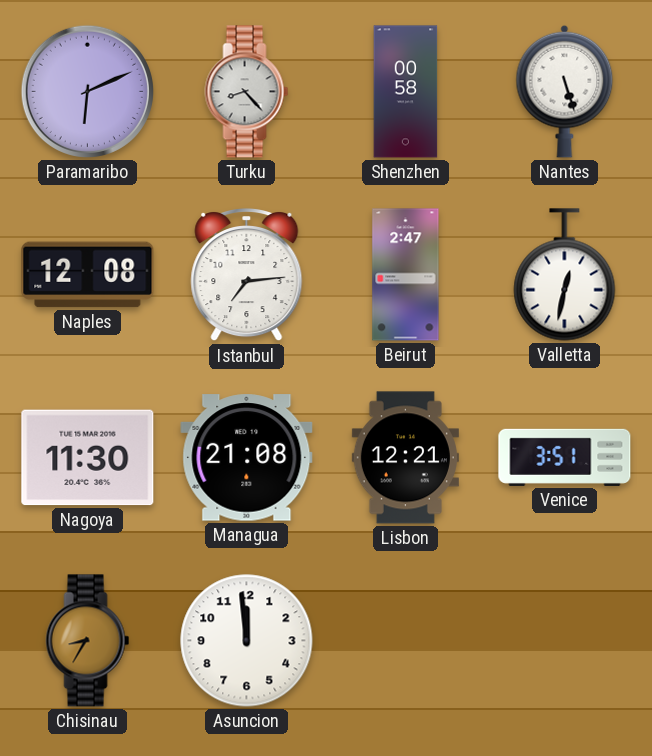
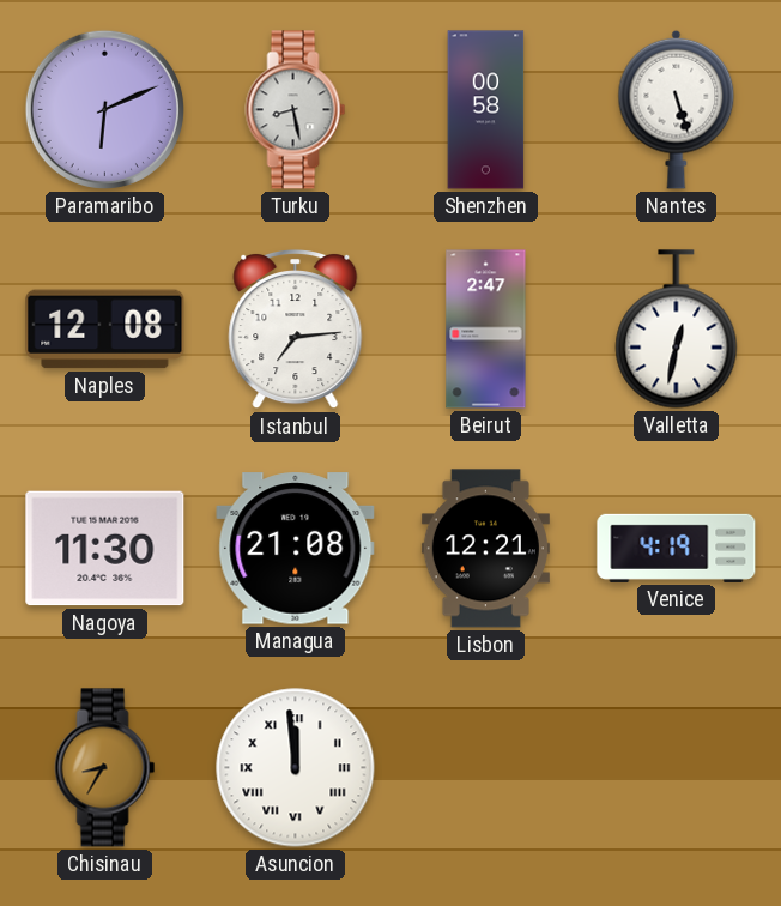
Turku: 8:23 -> 8:28 (296, 110)
Venice: 3:51 -> 4:19 (677, 548)
Asuncion numerals: Arabic -> Roman (296, 768)
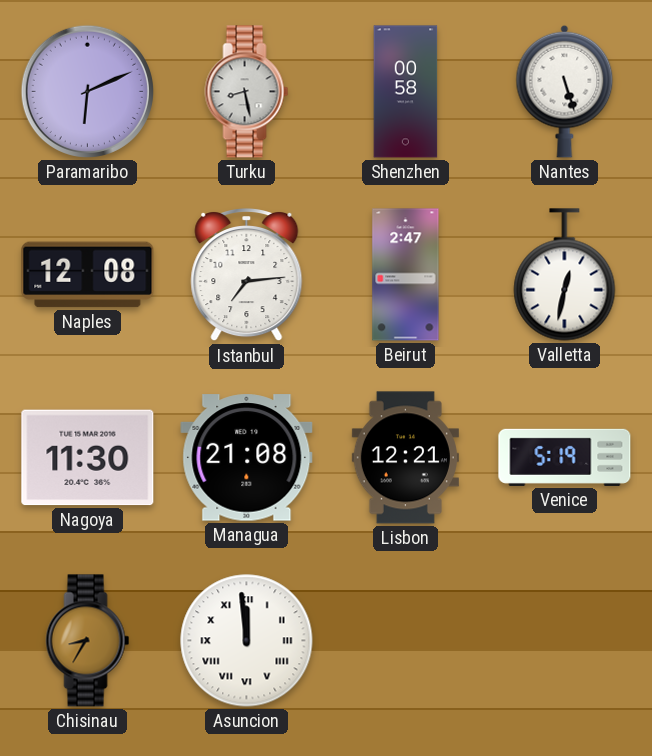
Venice: 4:19 -> 5:19 (565, 457)
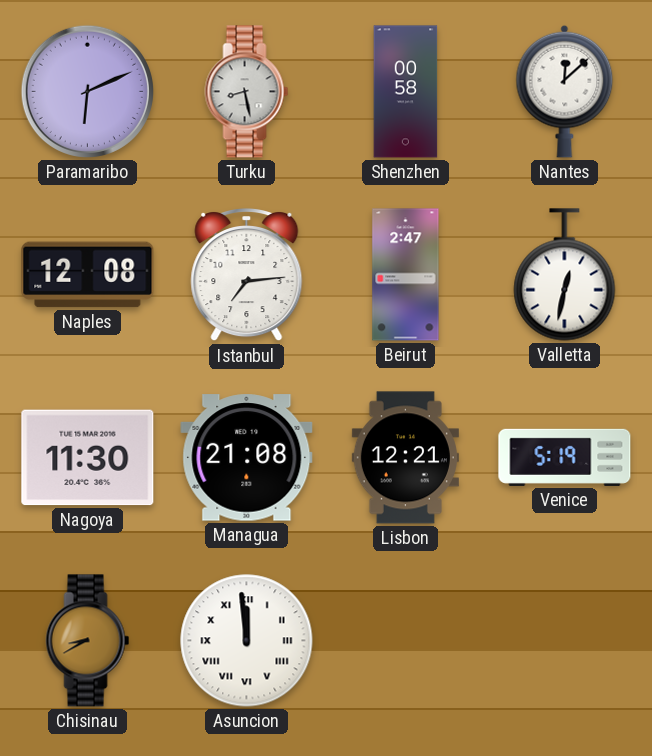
Nantes: 5:27 -> 12:08 (565, 91)
Chisinau: 8:35 -> 8:40 (88, 641)
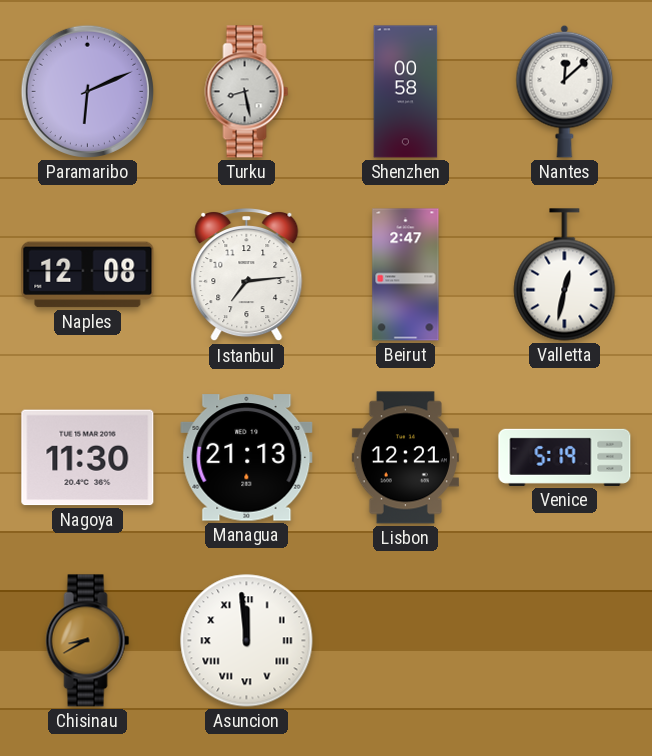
Managua: 21:08 -> 21:13 (247, 458)
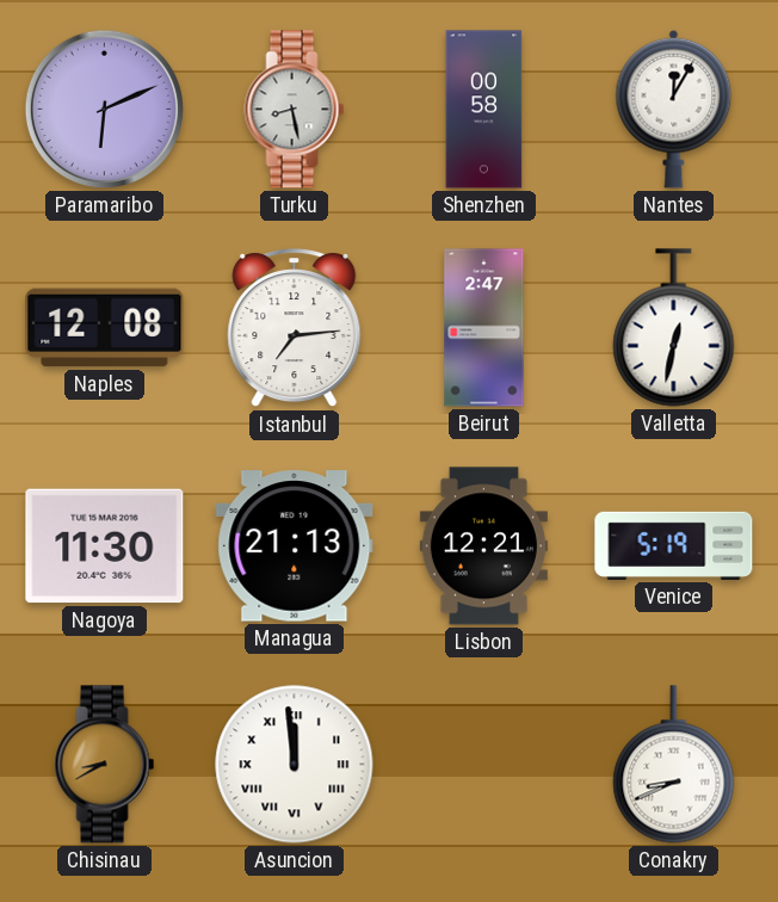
Nantes: 12:08 -> 12:05 (674, 109)
Conakry: none -> 8:41 (674, 765)
